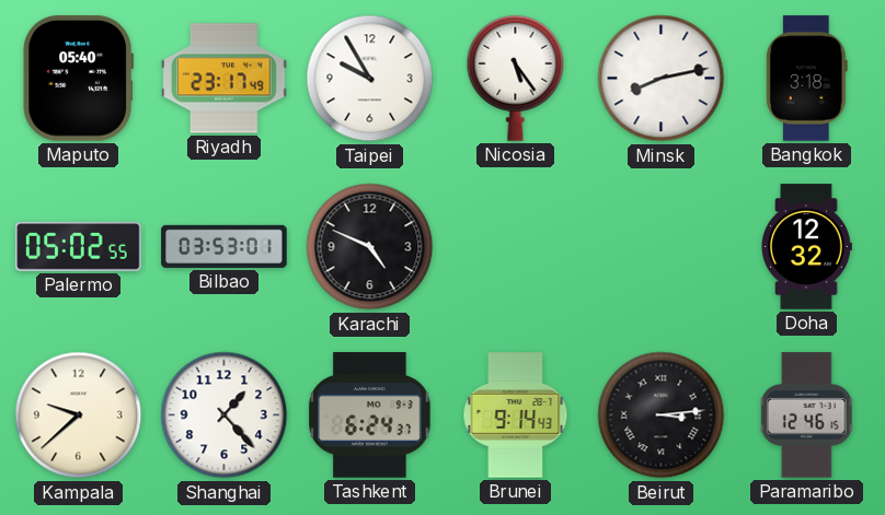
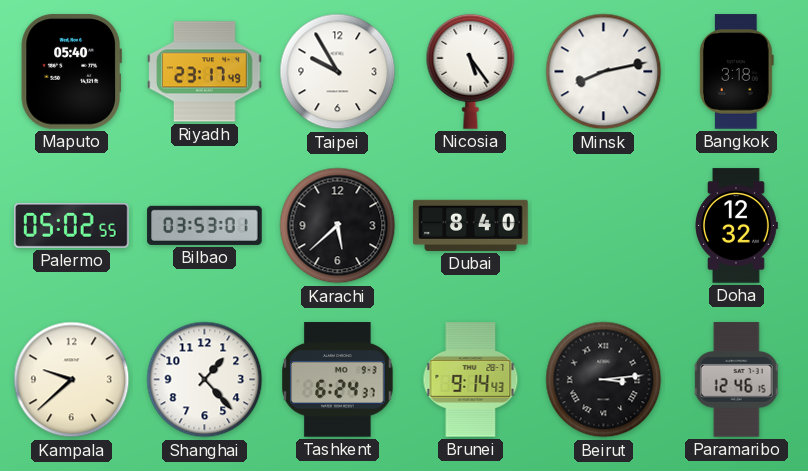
Karachi: 4:49 -> 5:38 (338, 226)
Dubai: none -> 8:40 (471, 225)
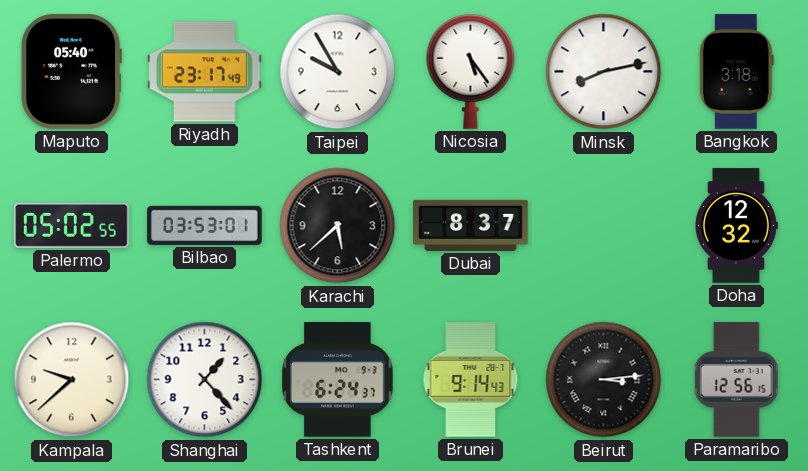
Dubai: 8:40 -> 8:37 (471, 225)
Paramaribo: 12:46 -> 12:56 (736, 380)
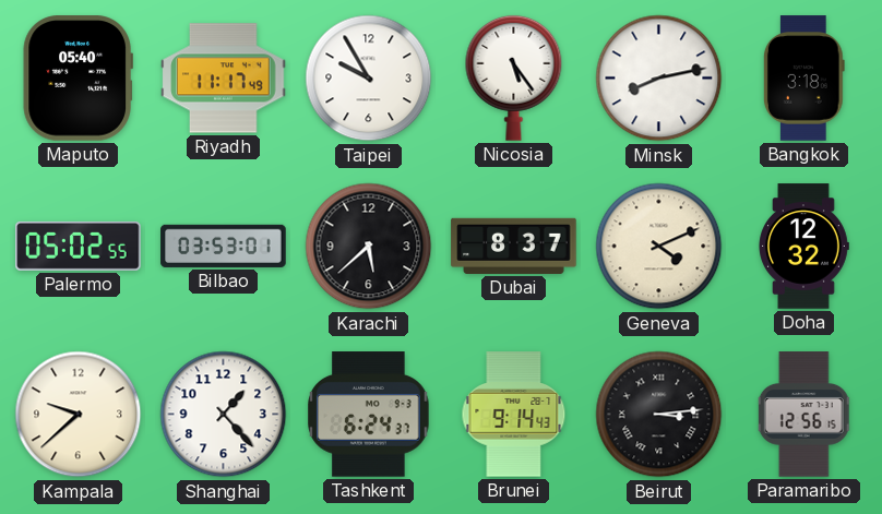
Riyadh: 23:17 -> 11:17 (224, 79)
Geneva: none -> 4:11 (659, 247)
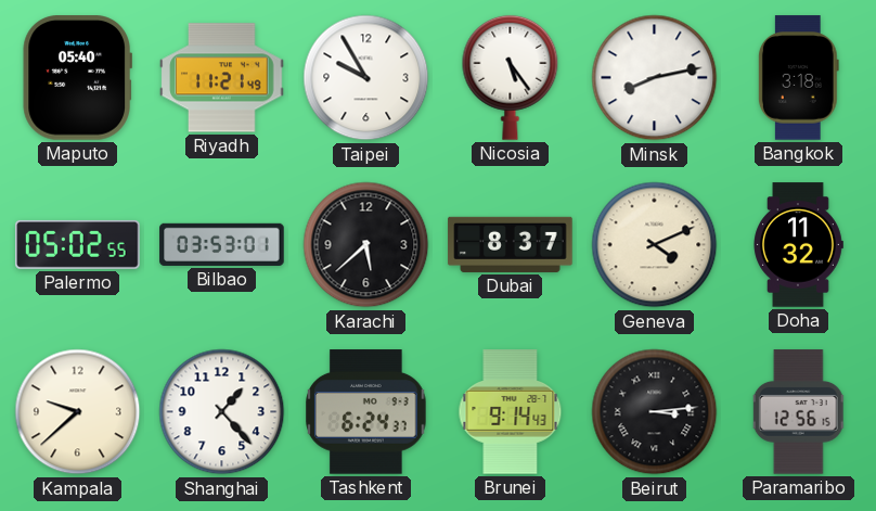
Riyadh: 11:17 -> 11:21 (222, 78)
Doha: 12:32 -> 11:32 (798, 245)
